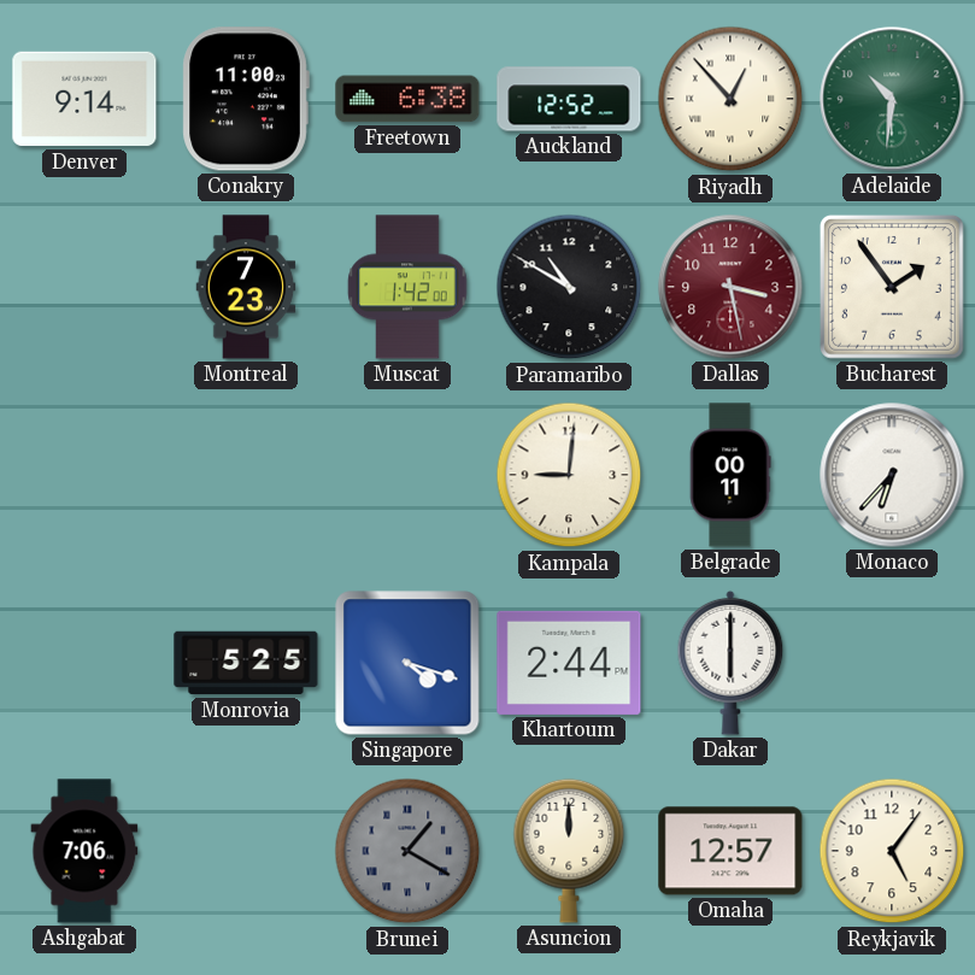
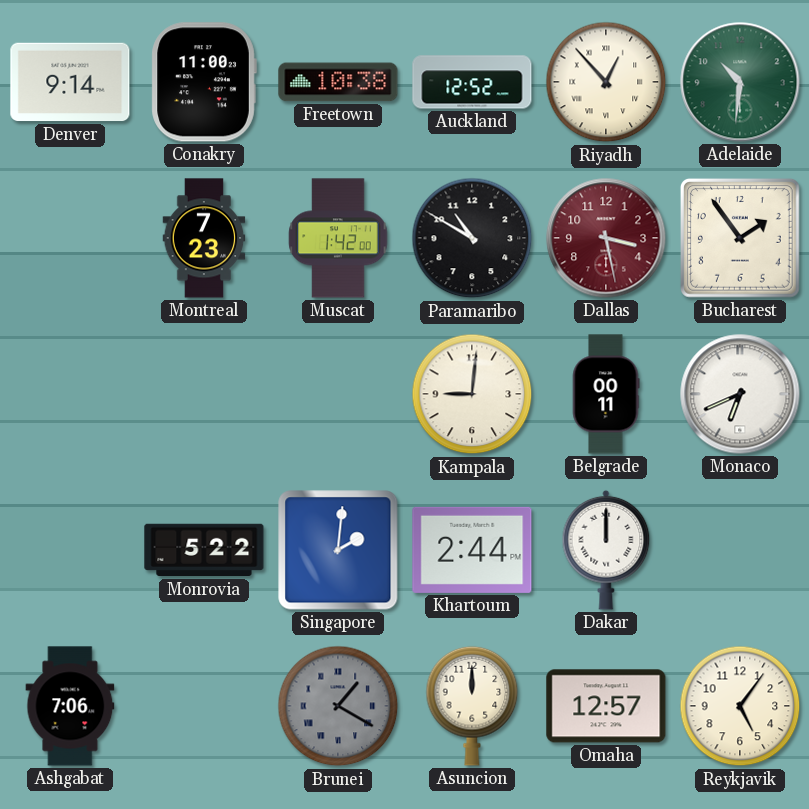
Freetown: 6:38 -> 10:38 (338, 82)
Monaco: 6:37 -> 6:41 (740, 394)
Monrovia: 5:25 -> 5:22 (204, 550)
Singapore: 4:18 -> 2:01 (338, 550)
Dakar: 6:00 -> 12:00 (606, 550)
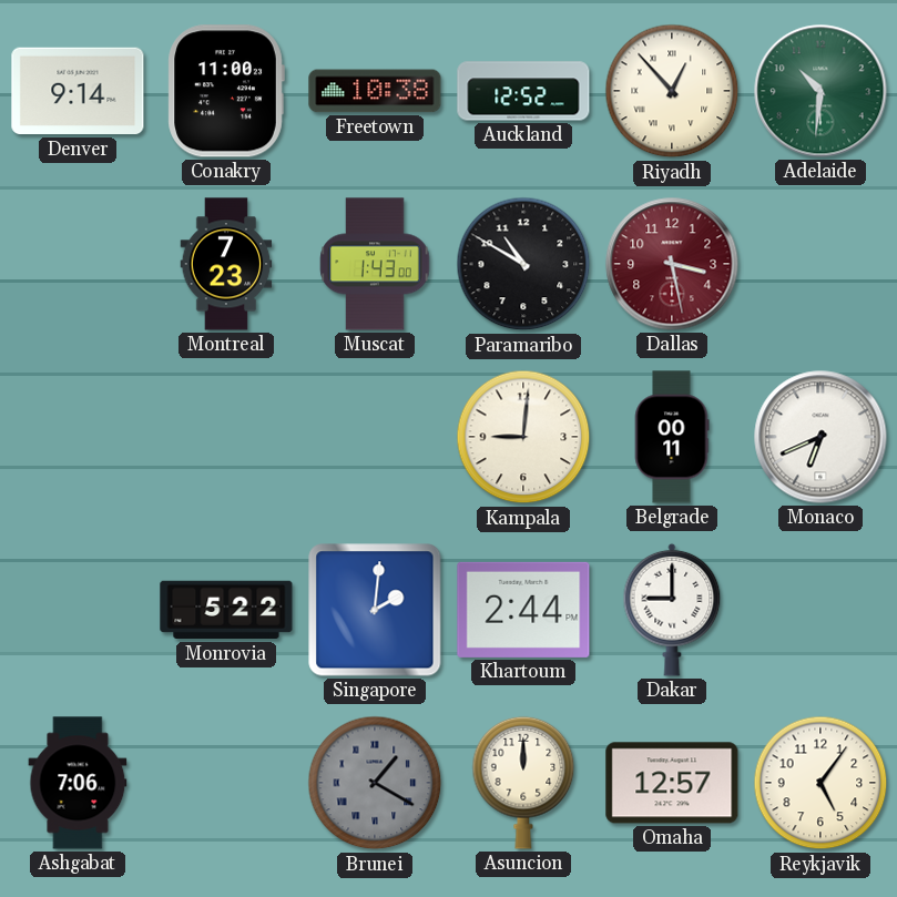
Muscat: 1:42 -> 1:43 (375, 264)
Bucharest: 1:54 -> none (740, 238)
Dakar: 12:00 -> 9:00 (672, 610)
